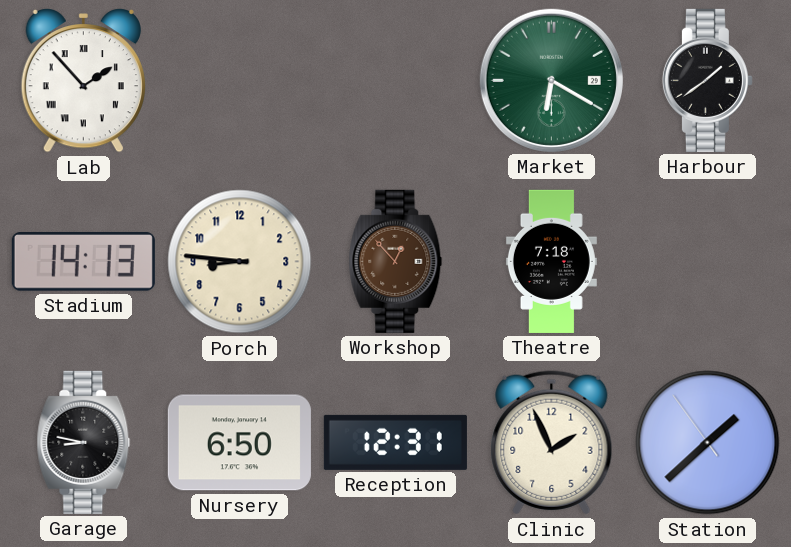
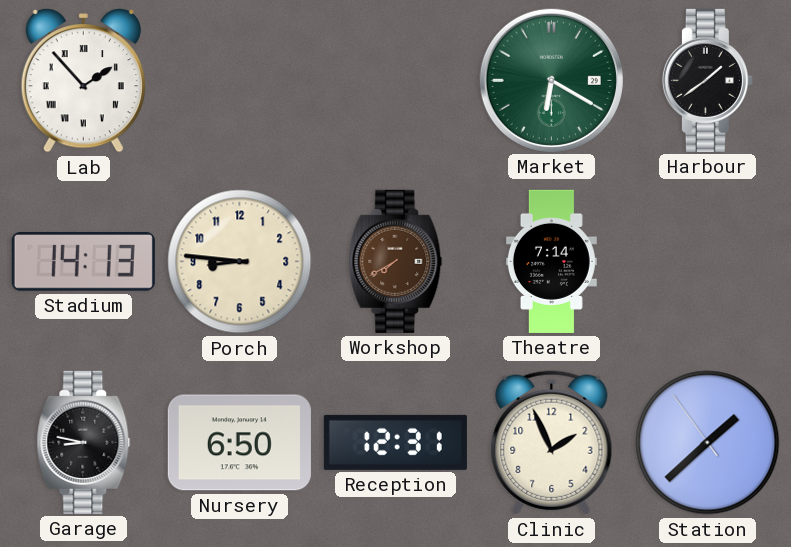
Workshop: 12:53 -> 7:40 (396, 261)
Theatre: 7:18 -> 7:14 (551, 261)
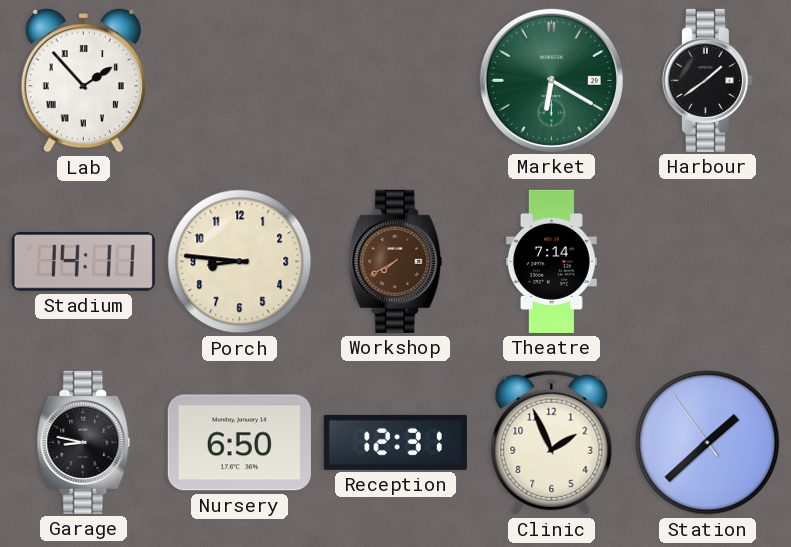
Stadium: 14:13 -> 14:11 (83, 262)
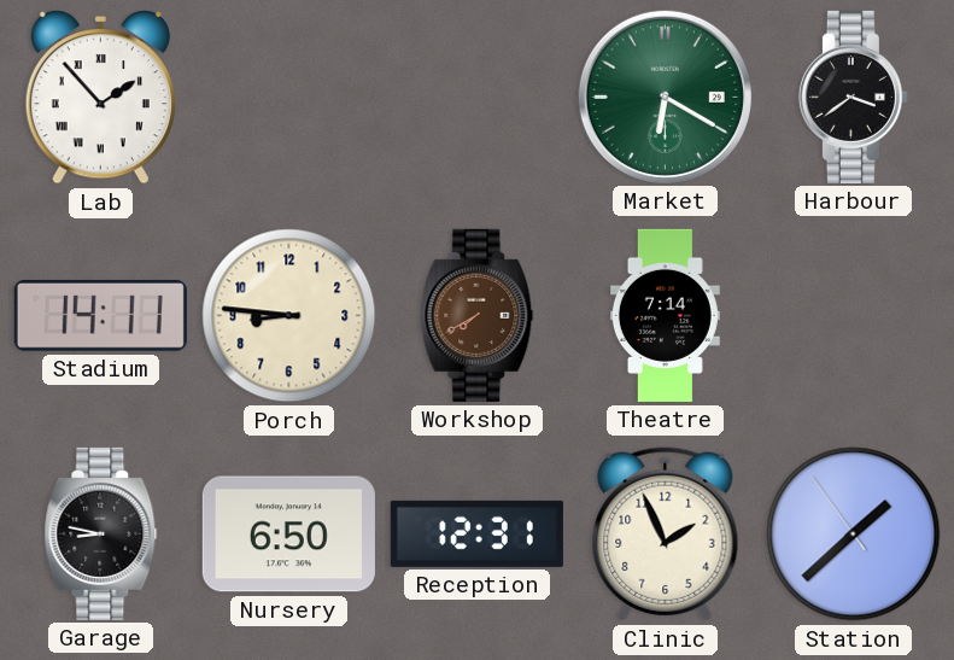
Harbour: 1:39 -> 3:39 (853, 97)
